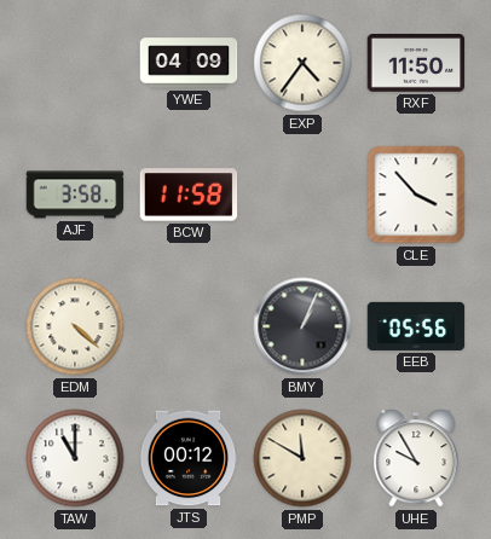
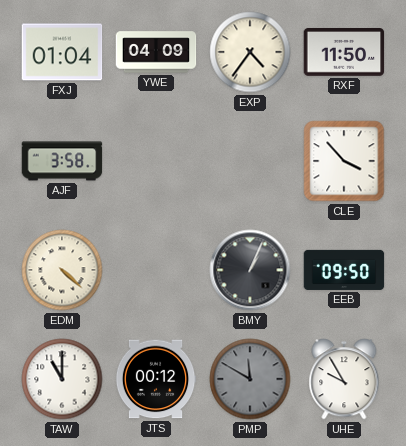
FXJ: none -> 01:04 (62, 52)
BCW: 11:58 -> none (189, 195)
EEB: 05:56 -> 09:50 (344, 270)
PMP dial: cream -> grey (250, 379)
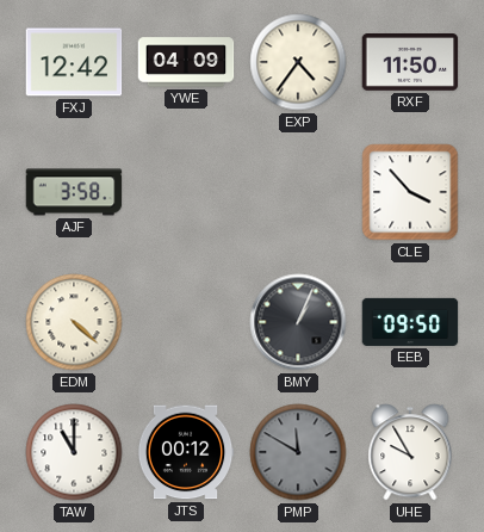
FXJ: 01:04 -> 12:42 (74, 62)
